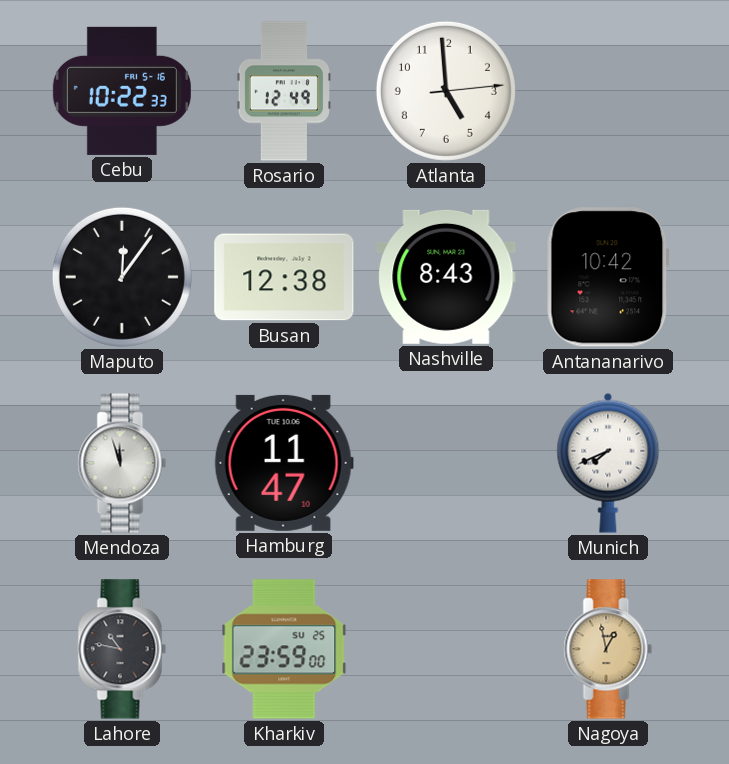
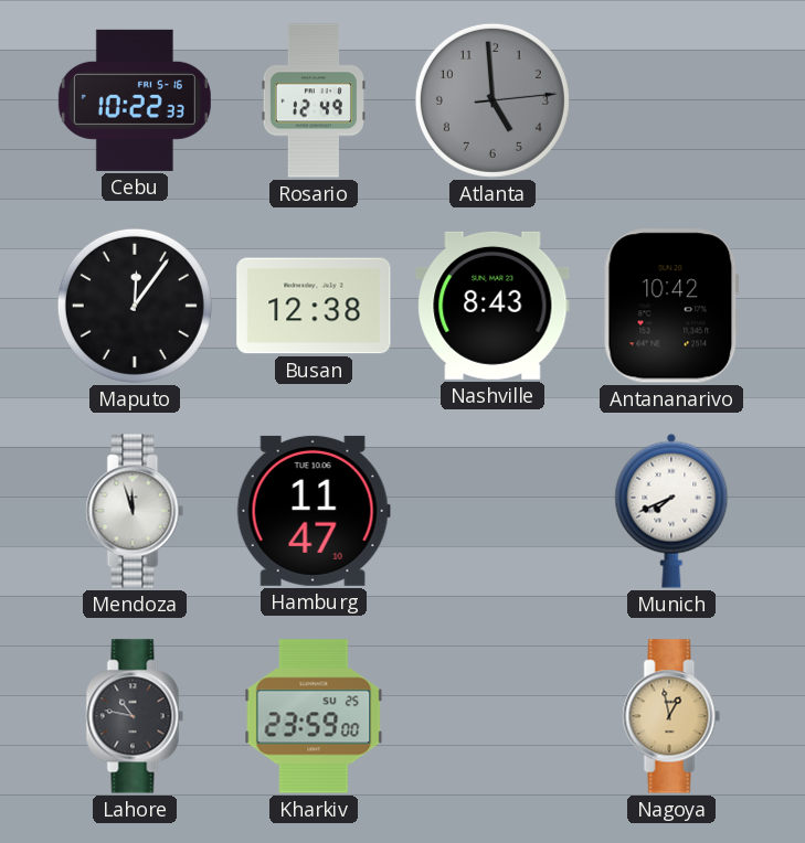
Atlanta dial: white -> grey (492, 100)
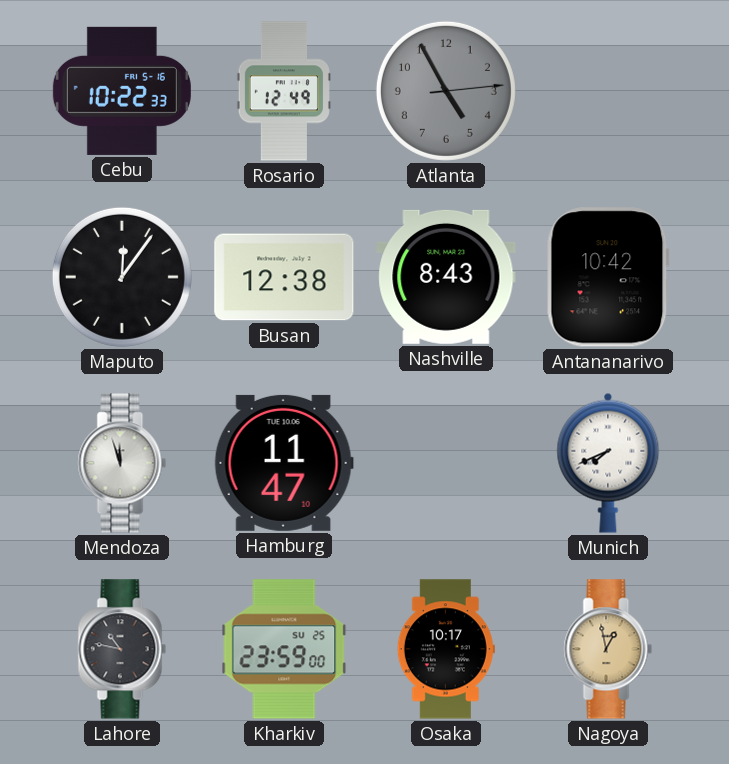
Atlanta: 4:59 -> 4:55 (446, 91)
Osaka: none -> 10:17 (446, 649)
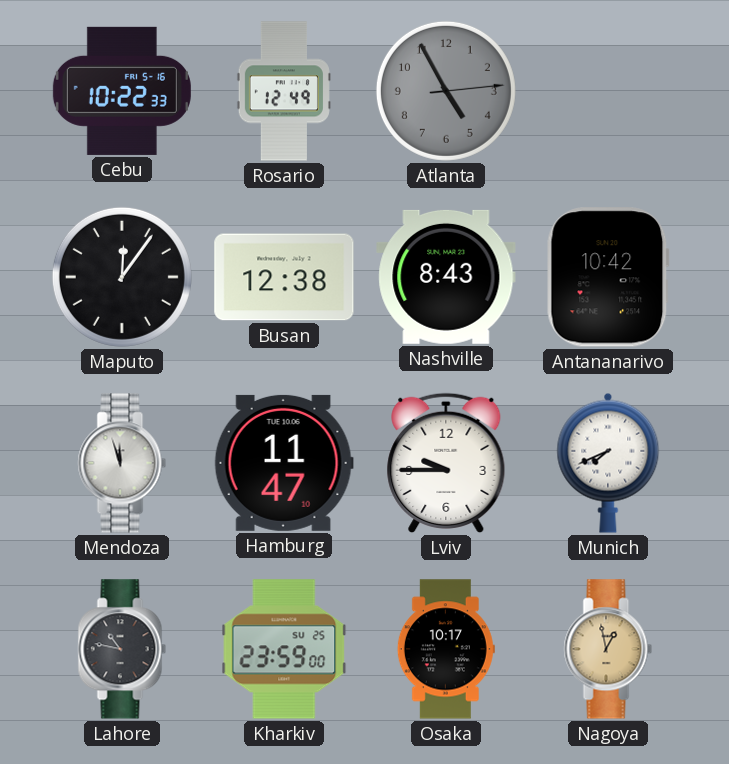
Lviv: none -> 9:45 (446, 463)
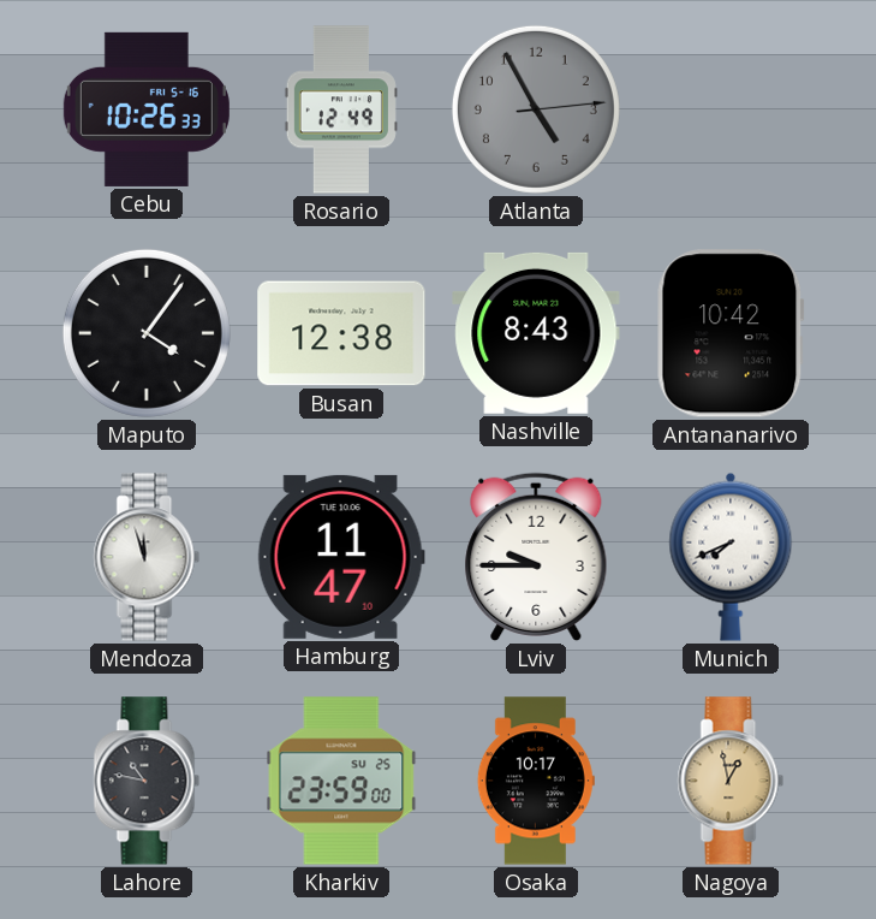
Cebu: 10:22 -> 10:26 (147, 109)
Maputo: 12:06 -> 4:06 (147, 333)
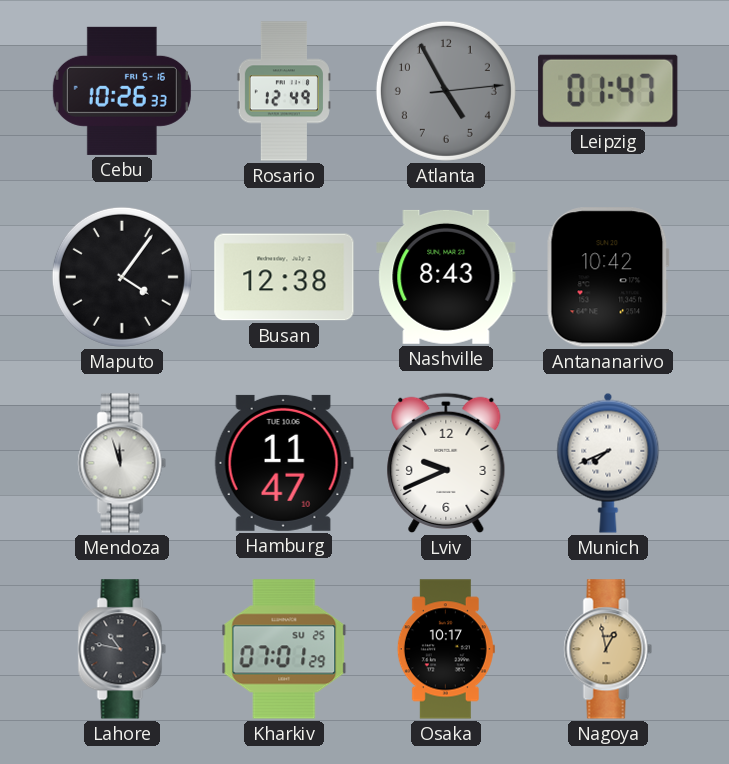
Leipzig: none -> 01:47 (608, 91)
Lviv: 9:45 -> 9:41 (446, 463)
Kharkiv: 23:59 -> 07:01 (284, 649)
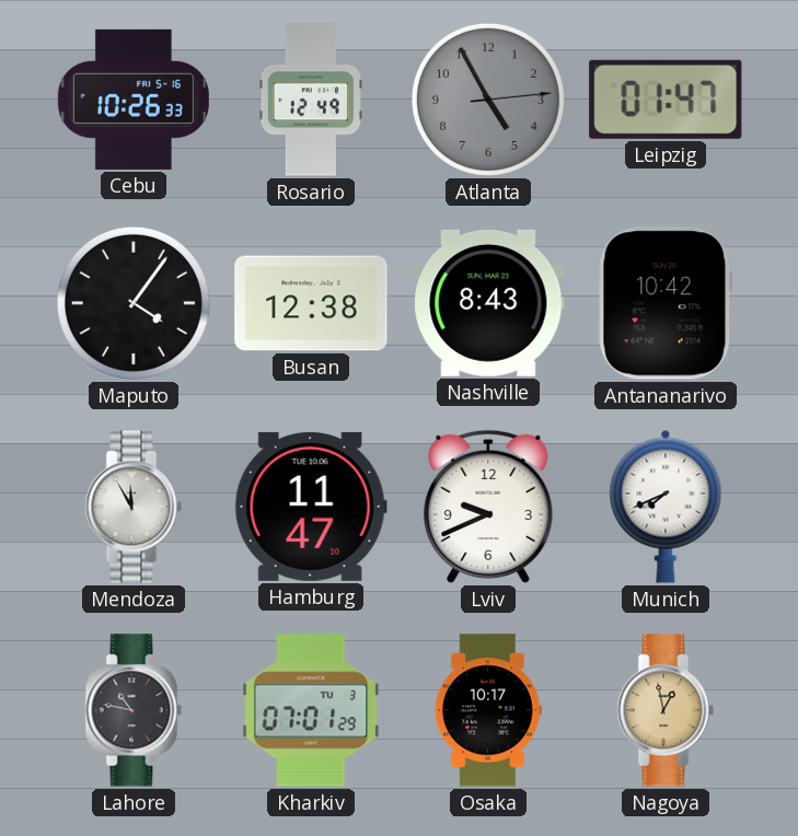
Mendoza: 11:57 -> 11:55 (134, 507)
Kharkiv date: SU 25 -> TU 3 (311, 710)
